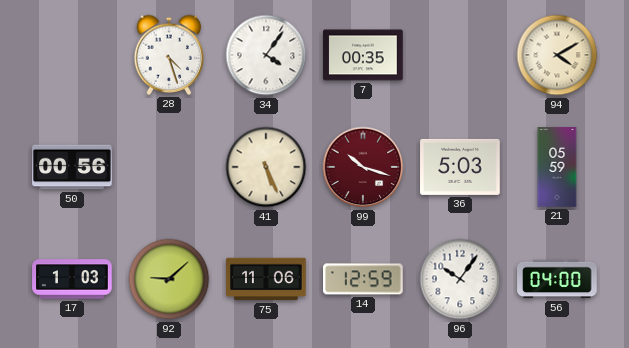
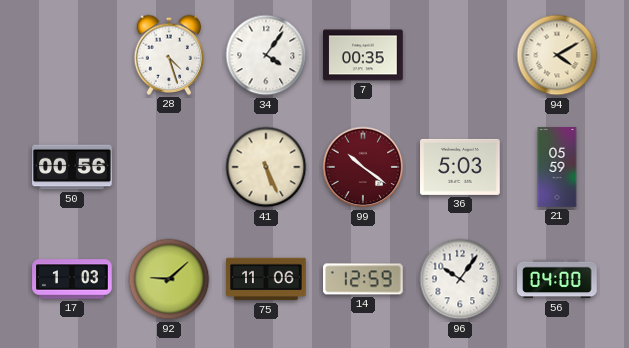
99: 10:18 -> 10:21 (363, 167)
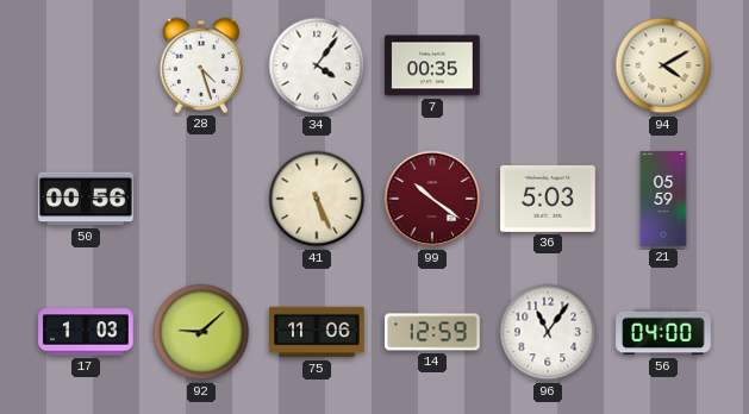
96: 10:06 -> 11:06 (548, 332)
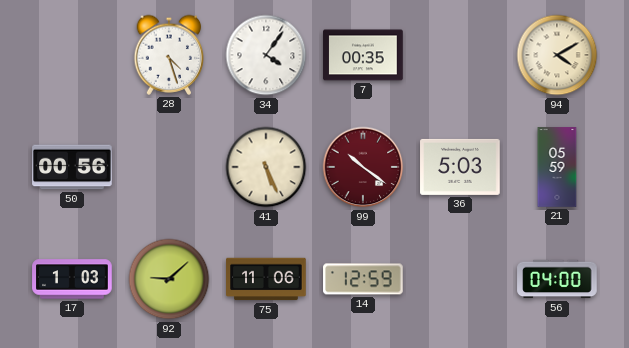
96: 11:06 -> none (548, 332)
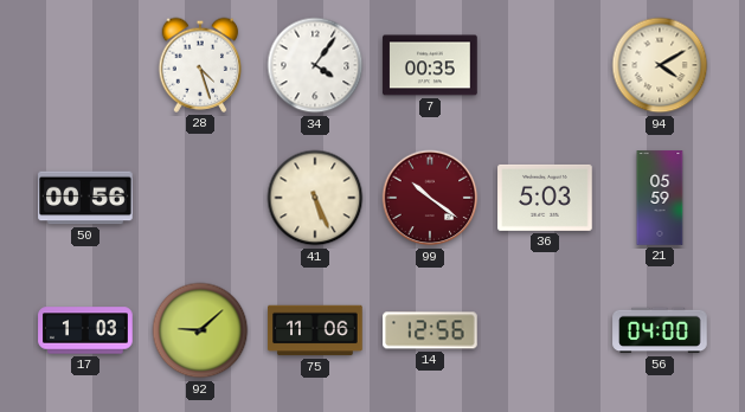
14: 12:59 -> 12:56 (430, 330)
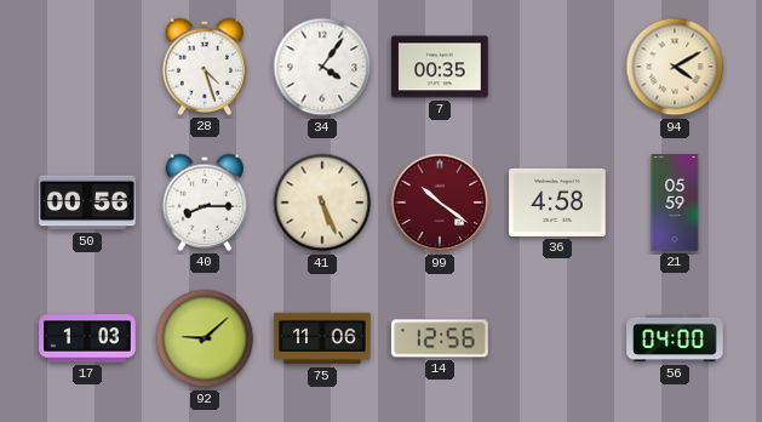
40: none -> 8:15 (205, 203)
36: 5:03 -> 4:58 (557, 203)
